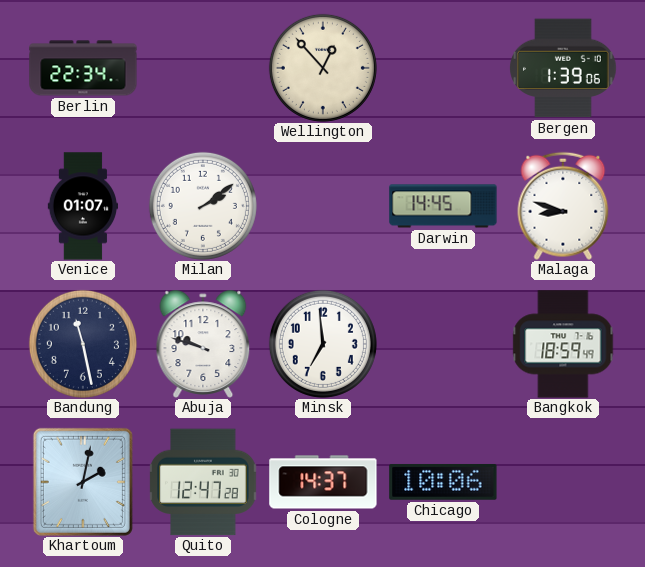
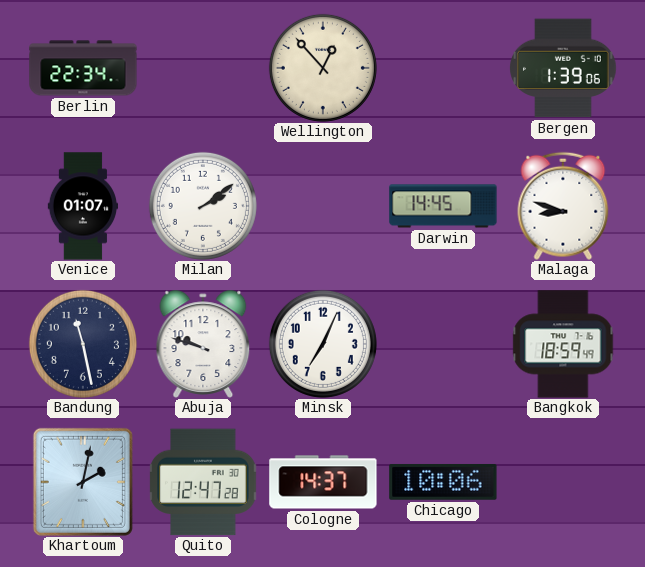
Minsk: 6:59 -> 7:04 (323, 344)
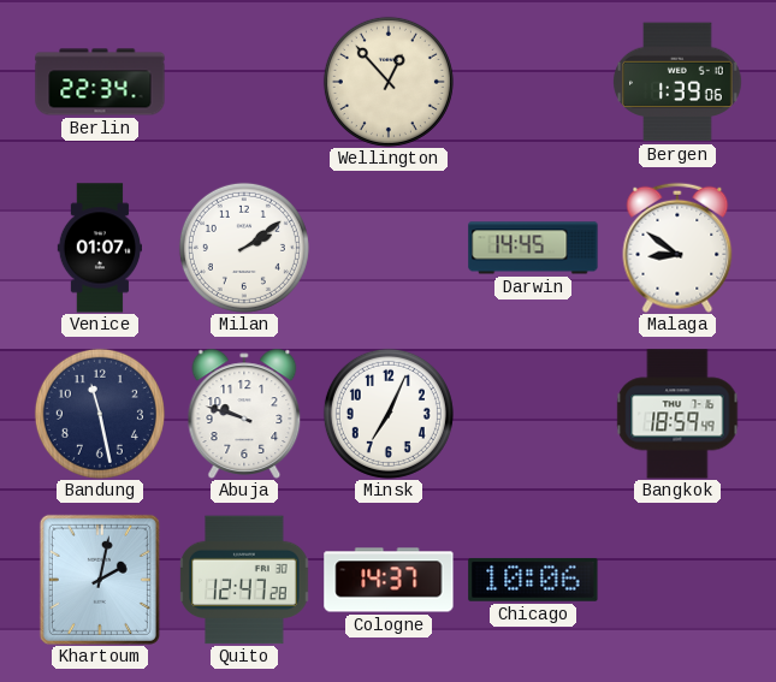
Malaga: 8:48 -> 8:51 (677, 248)
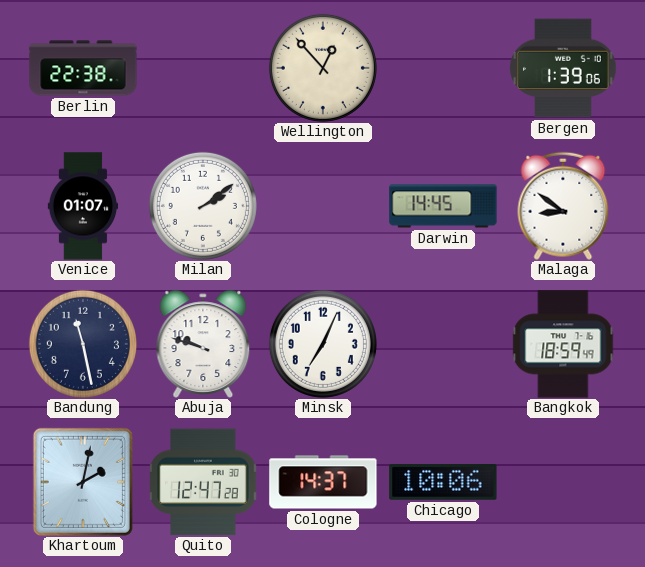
Berlin: 22:34 -> 22:38 (83, 68)
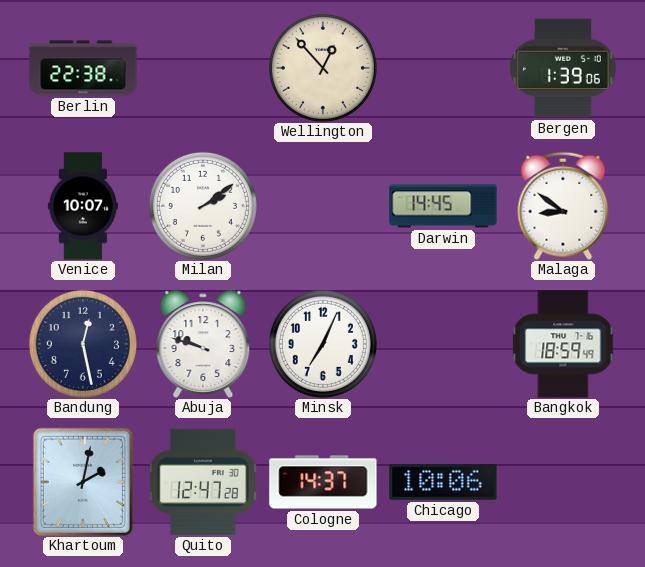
Venice: 01:07 -> 10:07 (83, 206)
Bandung: 11:28 -> 12:28 (83, 344)
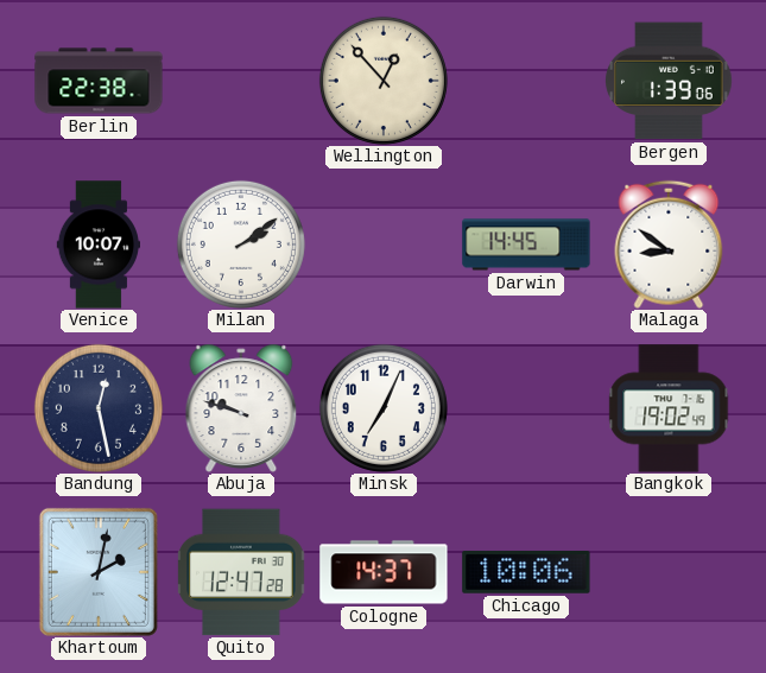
Bangkok: 18:59 -> 19:02 (669, 408)
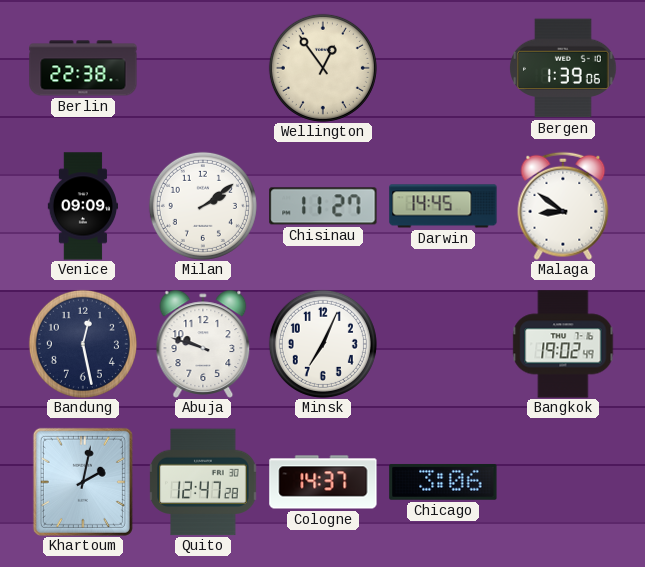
Wellington: 12:53 -> 12:54 (323, 68)
Venice: 10:07 -> 09:09 (83, 206)
Chisinau: none -> 11:27 (323, 206)
Chicago: 10:06 -> 3:06 (443, 482)
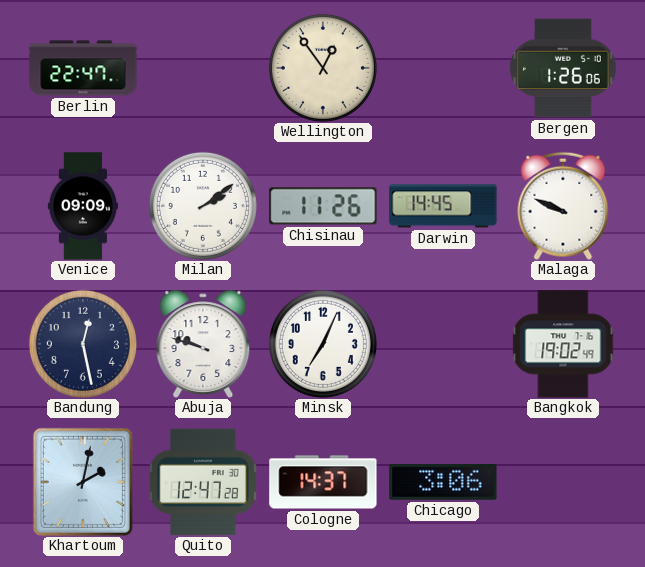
Berlin: 22:38 -> 22:47 (83, 68)
Bergen: 1:39 -> 1:26 (563, 68)
Chisinau: 11:27 -> 11:26 (323, 206)
Malaga: 8:51 -> 9:49 (563, 206)
